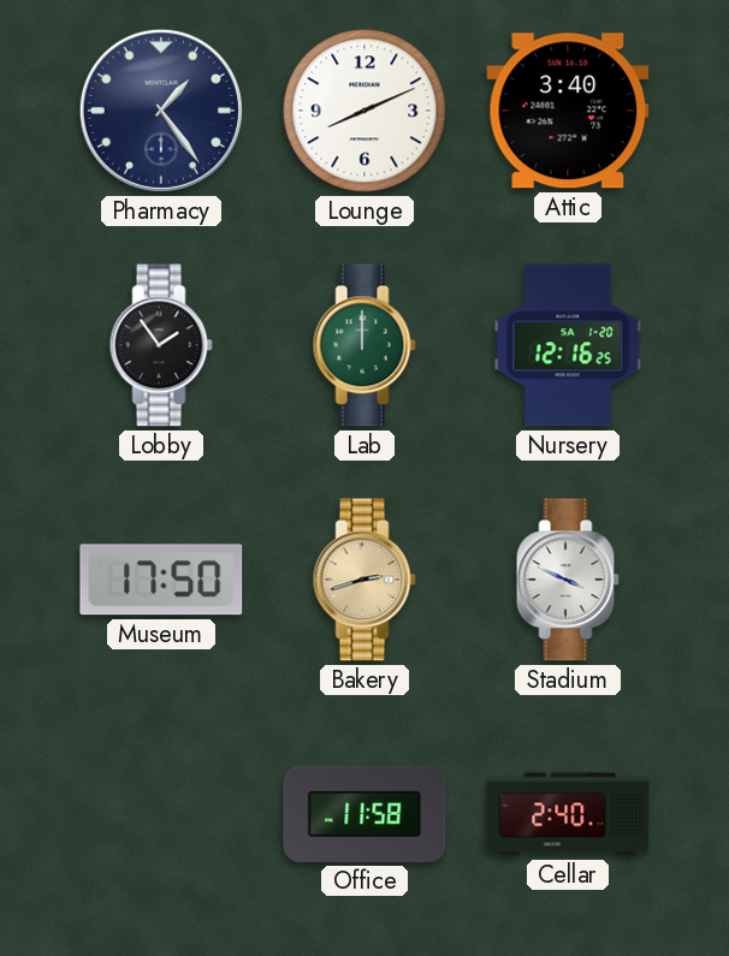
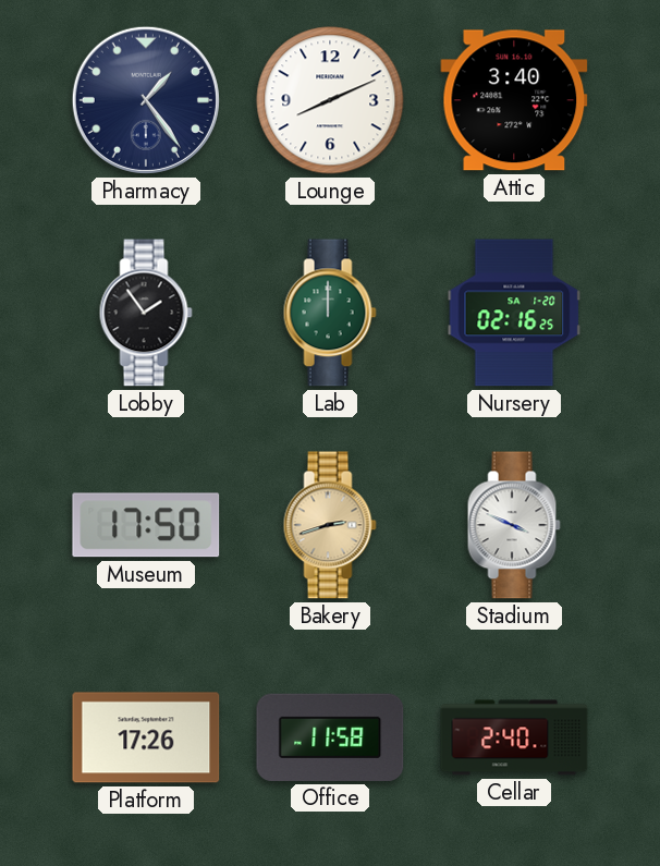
Nursery: 12:16 -> 02:16 (514, 313)
Platform: none -> 17:26 (146, 737)
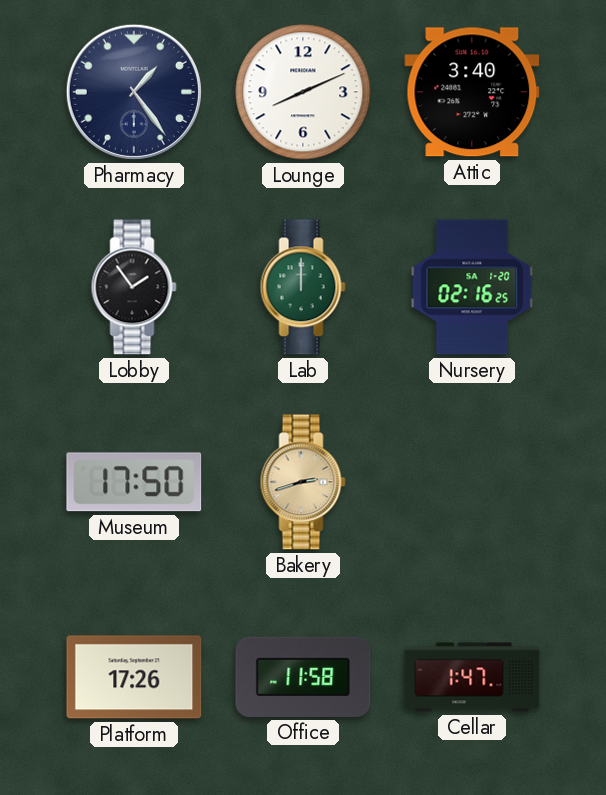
Stadium: 3:49 -> none (514, 525)
Cellar: 2:40 -> 1:47 (472, 677)
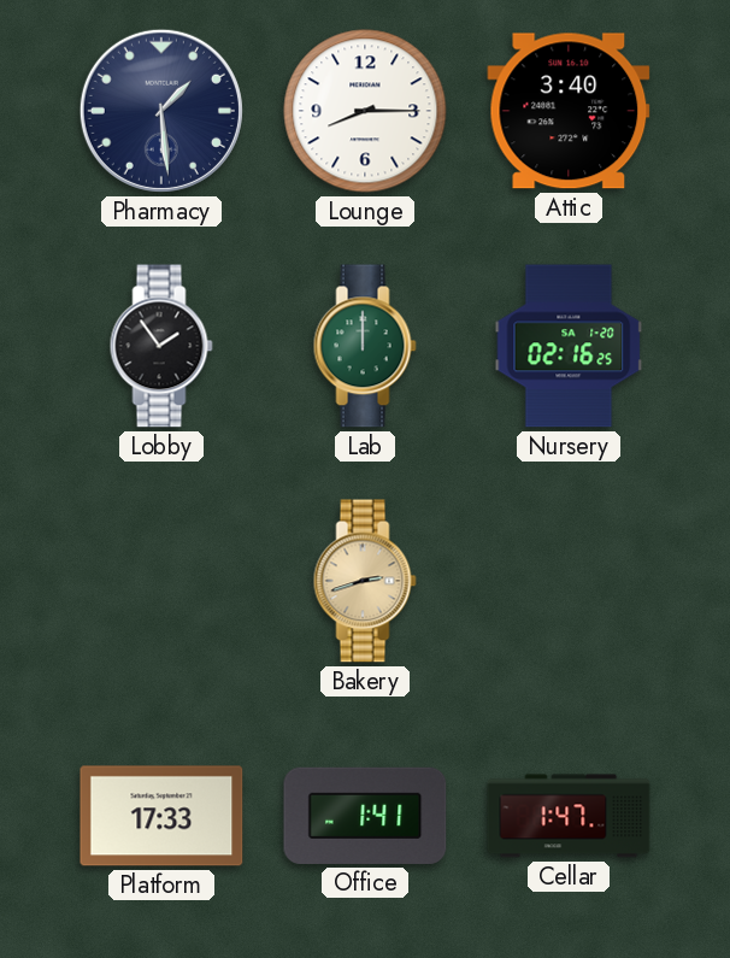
Pharmacy: 1:24 -> 1:29 (161, 111)
Lounge: 8:11 -> 8:15 (365, 111)
Museum: 17:50 -> none (134, 482)
Platform: 17:26 -> 17:33 (161, 816)
Office: 11:58 -> 1:41 (365, 816)
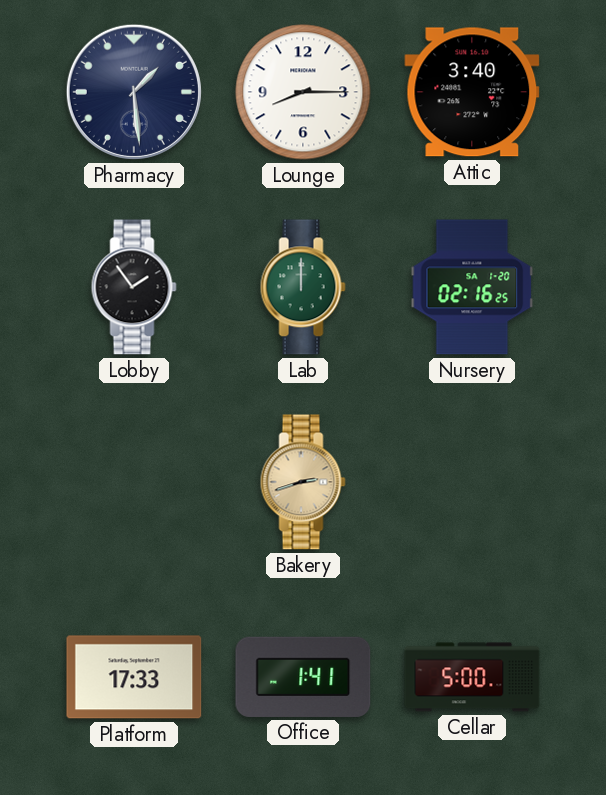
Cellar: 1:47 -> 5:00 (472, 677)
